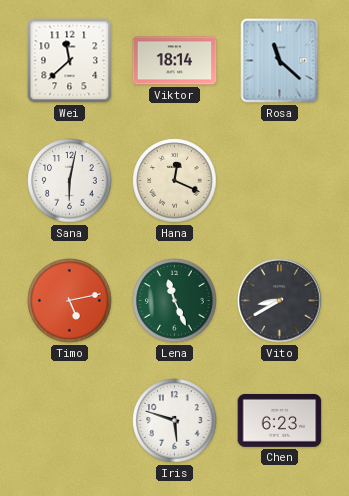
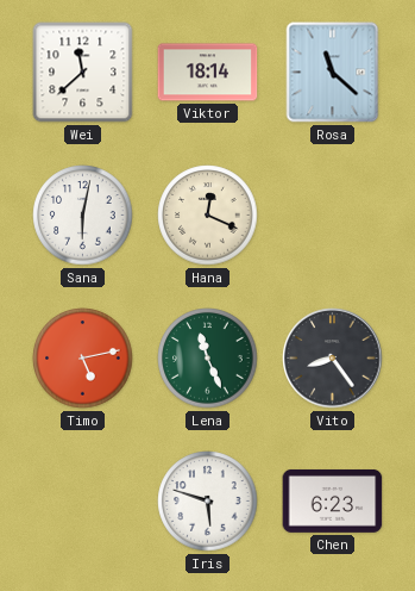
Vito: 8:40 -> 8:24 (333, 359)
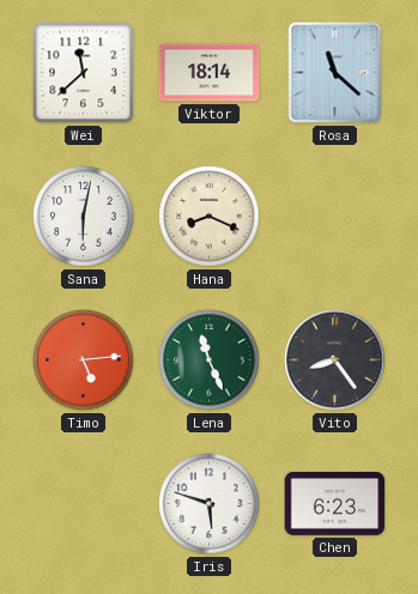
Hana: 12:19 -> 8:19 (210, 217)
Timo: 5:13 -> 5:14 (84, 360)
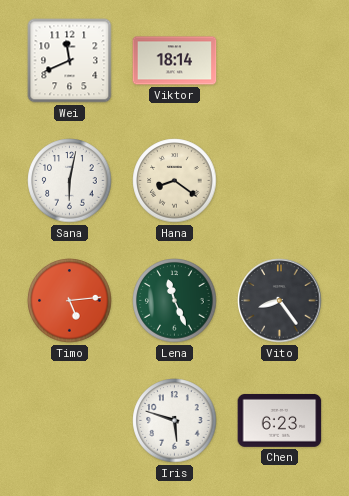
Wei: 11:38 -> 11:41 (70, 61)
Rosa: 11:22 -> none (335, 73)
Hana: 8:19 -> 8:21 (175, 181)
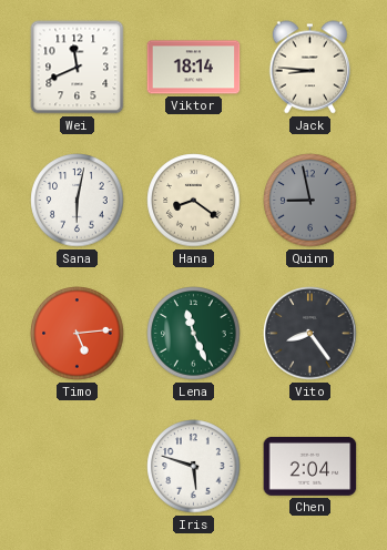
Jack: none -> 8:46 (309, 68)
Quinn: none -> 8:58 (310, 201)
Chen: 6:23 -> 2:04 (310, 466)
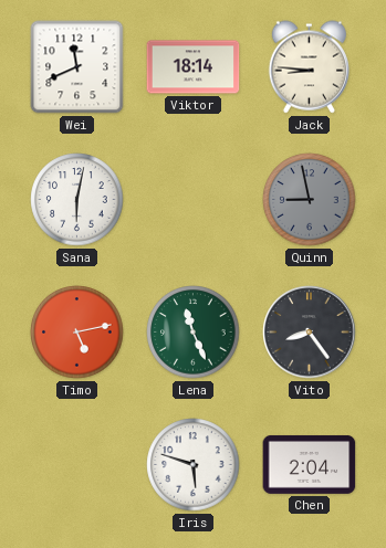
Hana: 8:21 -> none (194, 201)
Timo: 5:14 -> 5:13 (77, 333)
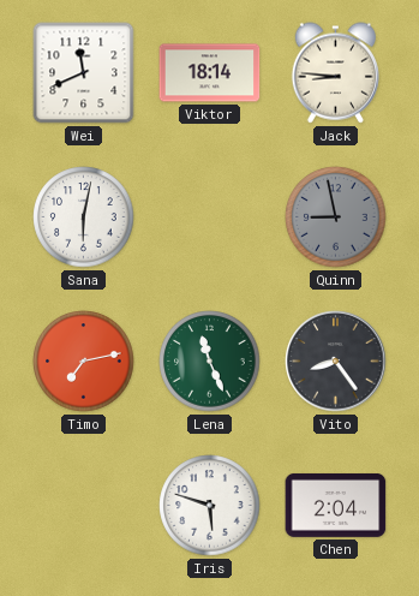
Timo: 5:13 -> 7:13 (84, 362)
